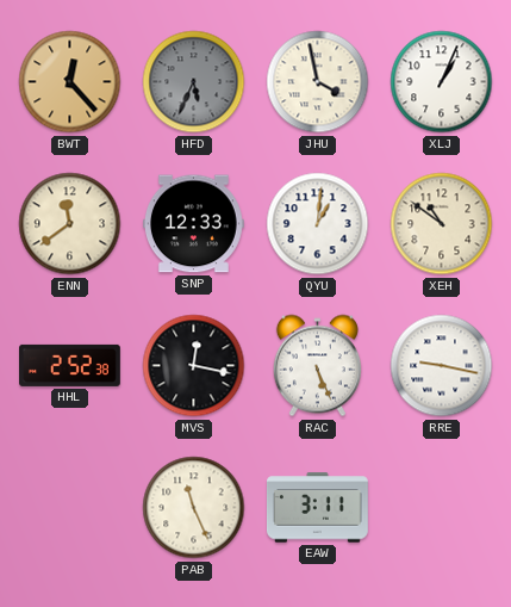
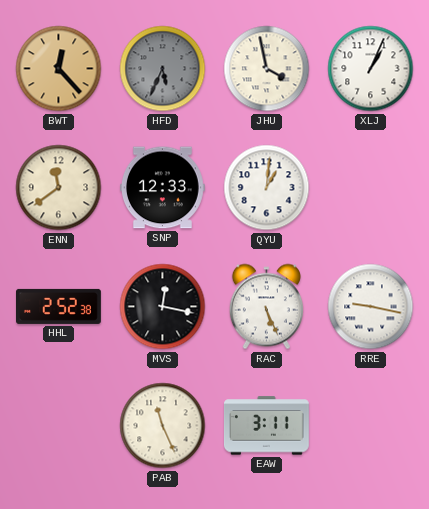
XEH: 10:51 -> none (442, 224)
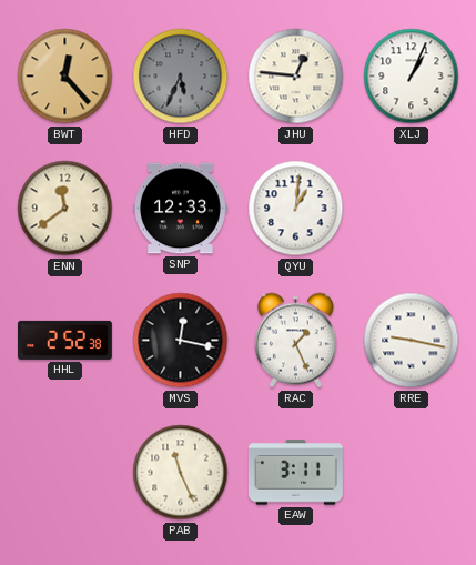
JHU: 3:58 -> 12:46 (296, 77)
RAC: 5:26 -> 1:26 (295, 341)
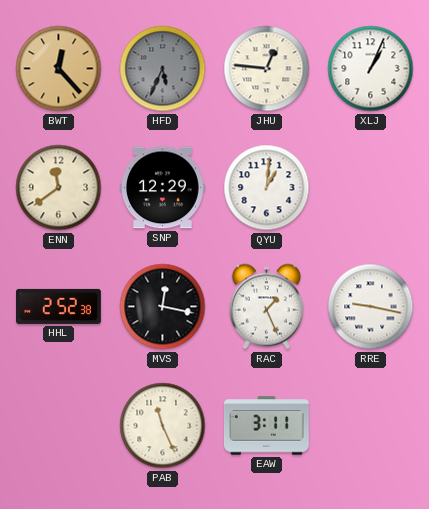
SNP: 12:33 -> 12:29 (162, 188)
